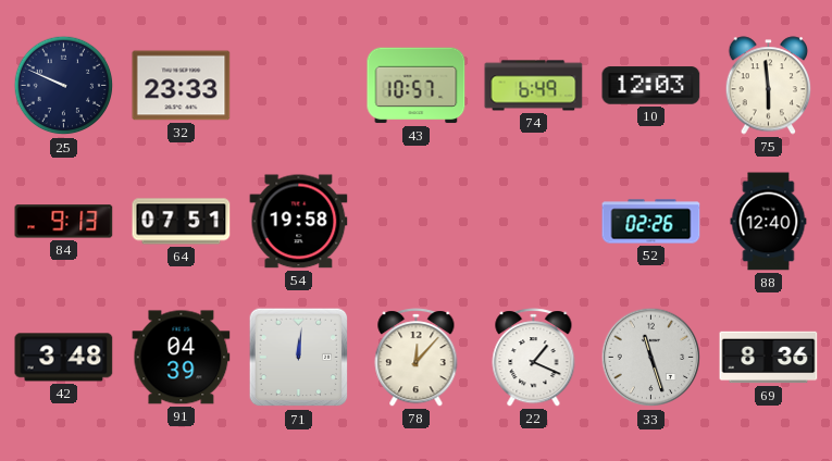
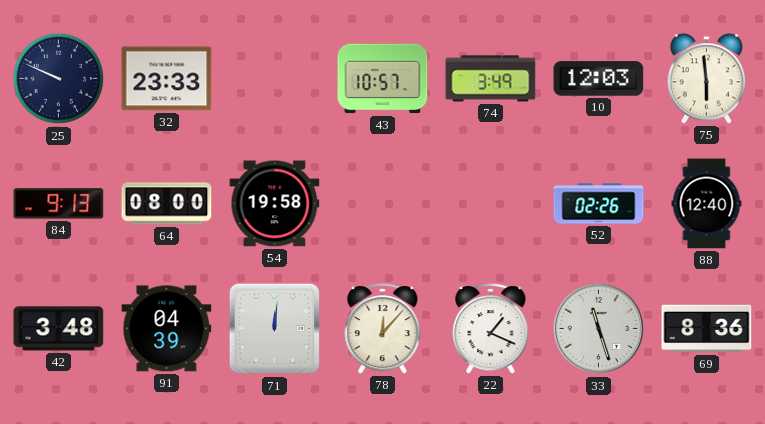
74: 6:49 -> 3:49 (491, 79)
64: 07:51 -> 08:00 (167, 204)
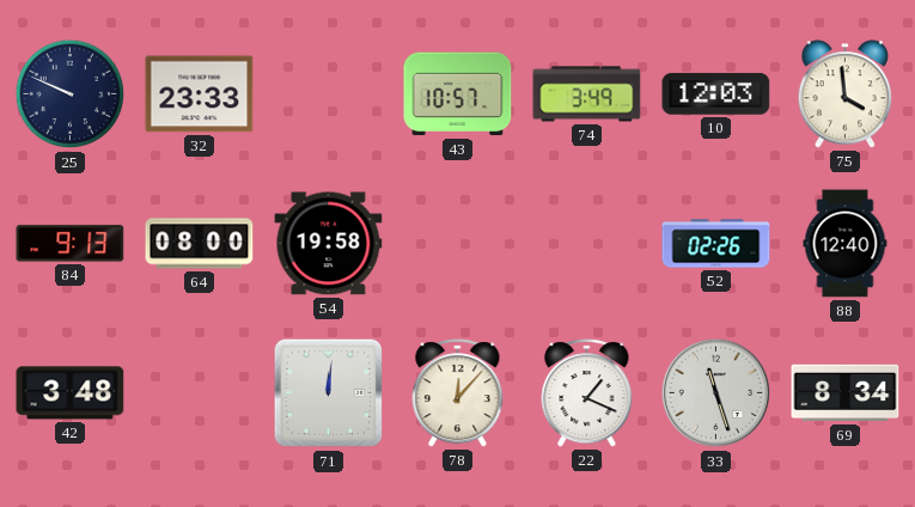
75: 5:59 -> 3:59 (846, 94)
91: 04:39 -> none (167, 329)
69: 8:36 -> 8:34 (846, 393)
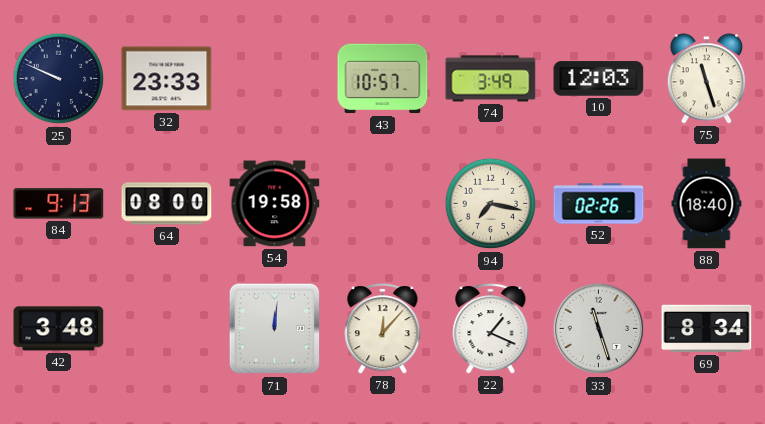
75: 3:59 -> 11:27 (707, 79)
94: none -> 7:17 (491, 204)
88: 12:40 -> 18:40 (707, 204)
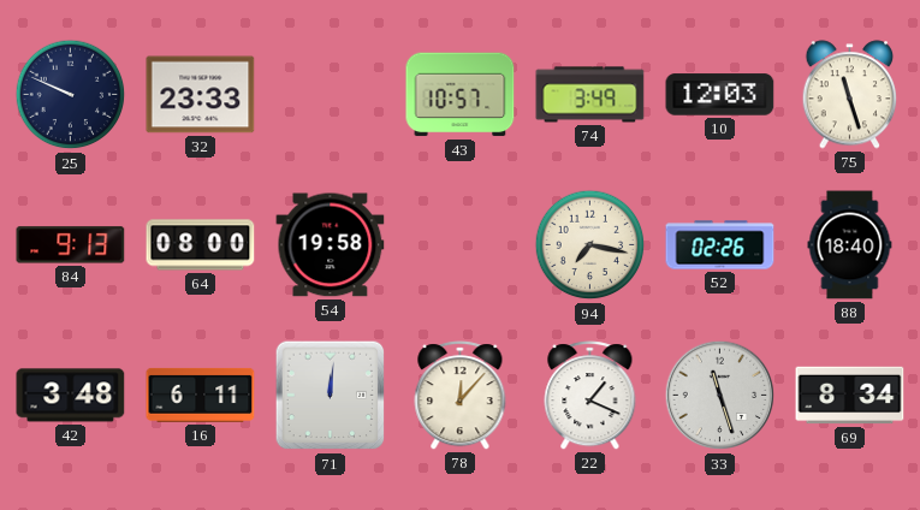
16: none -> 6:11 (201, 395)
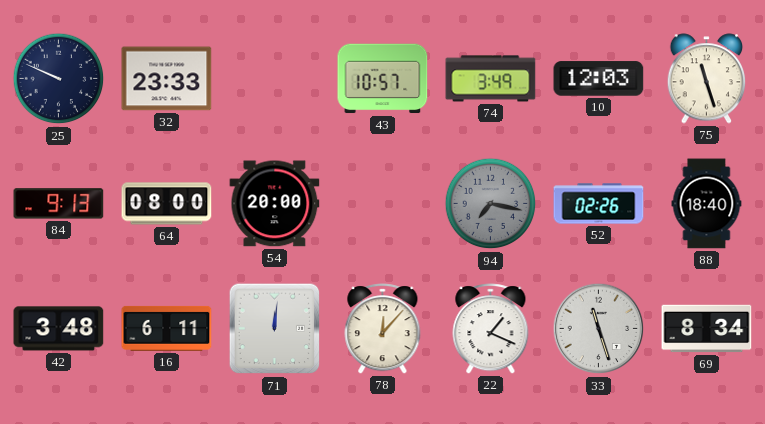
54: 19:58 -> 20:00 (275, 204)
94 dial: cream -> grey (491, 204)
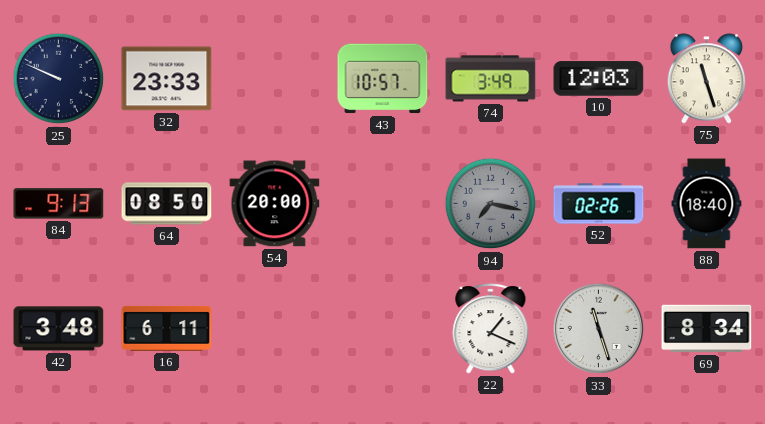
64: 08:00 -> 08:50 (167, 204)
71: 12:01 -> none (275, 329)
78: 12:07 -> none (383, 329)
